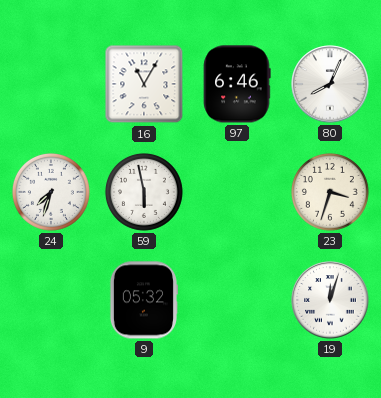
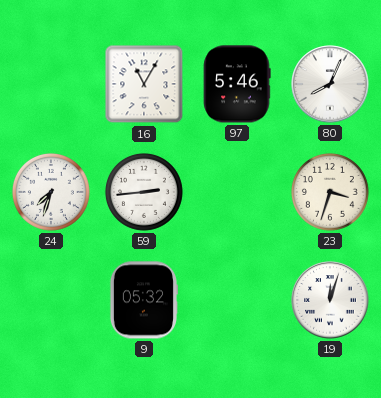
97: 6:46 -> 5:46 (237, 84)
59: 5:58 -> 2:44 (144, 192)
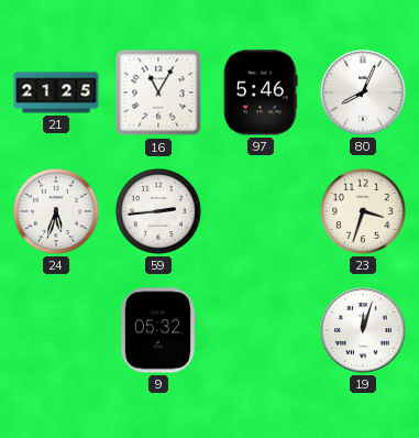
21: none -> 21:25 (56, 92)
24: 7:33 -> 5:33 (56, 211)
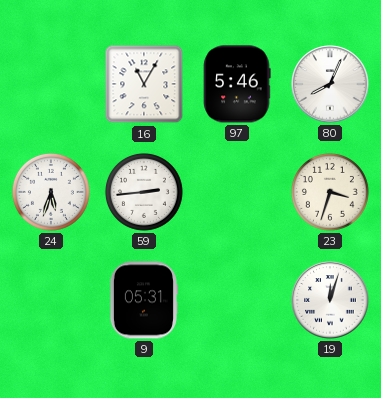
21: 21:25 -> none (56, 92)
9: 05:32 -> 05:31 (143, 300)
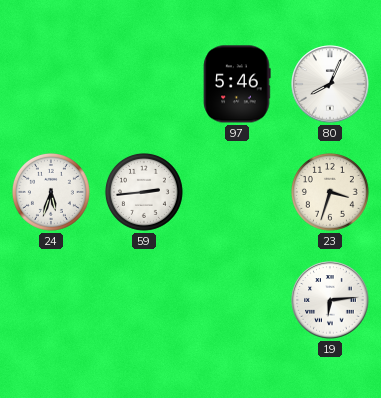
16: 11:05 -> none (144, 84)
9: 05:31 -> none (143, 300)
19: 12:03 -> 6:14 (330, 300)
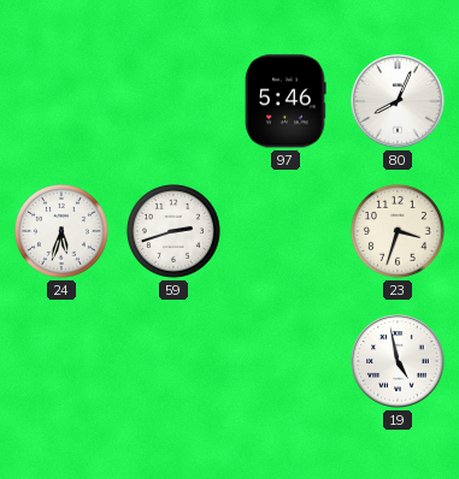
59: 2:44 -> 2:42 (173, 231)
19: 6:14 -> 4:58 (398, 361)
